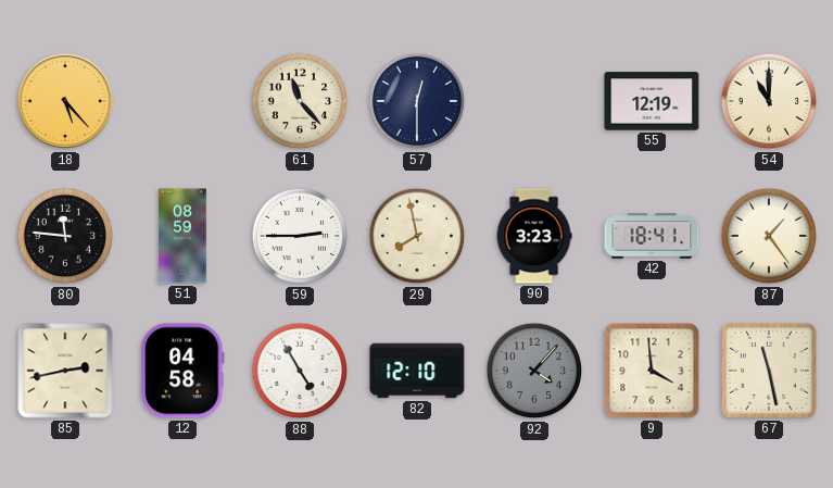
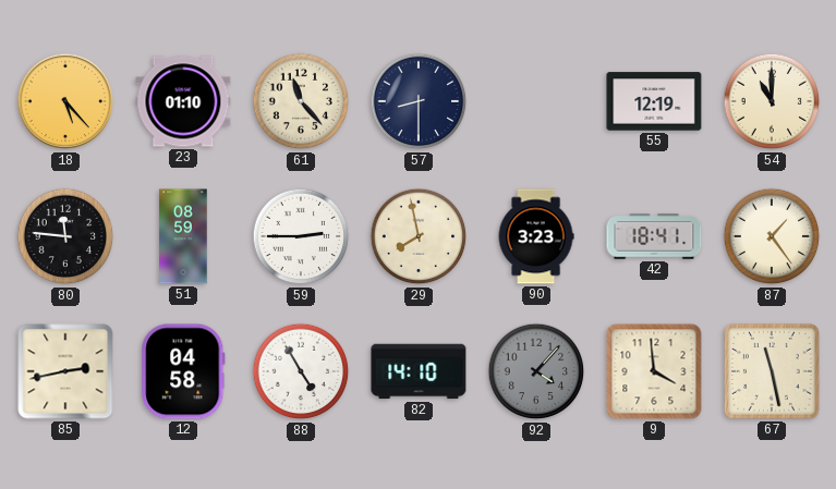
23: none -> 01:10 (183, 101)
57: 12:30 -> 8:30 (419, 101)
82: 12:10 -> 14:10 (419, 371)
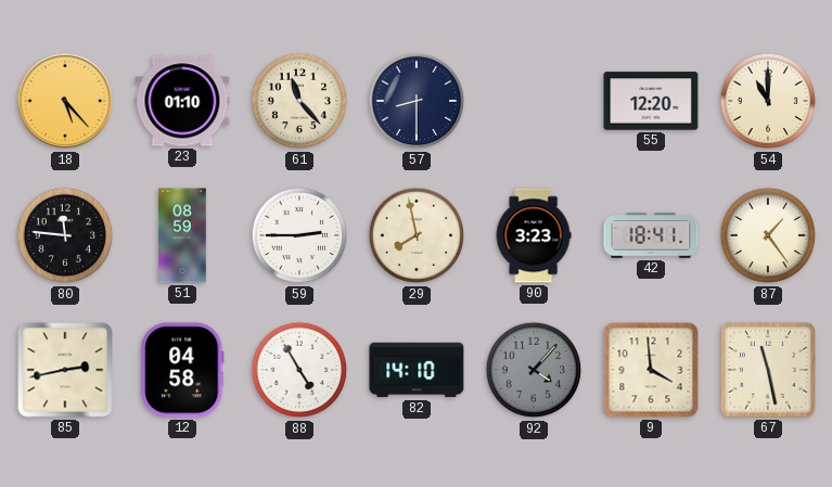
55: 12:19 -> 12:20 (651, 101)
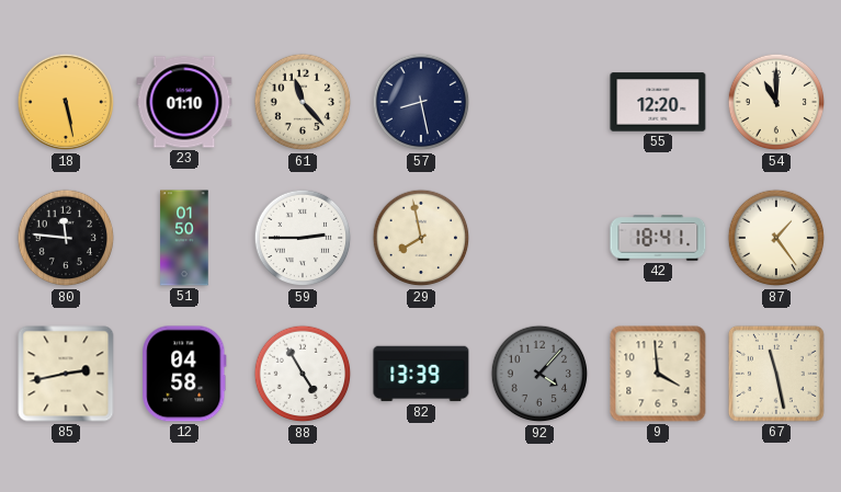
18: 5:23 -> 5:28 (66, 102)
57: 8:30 -> 8:28 (421, 102)
51: 08:59 -> 01:50 (184, 238)
90: 3:23 -> none (534, 235)
82: 14:10 -> 13:39 (421, 374)
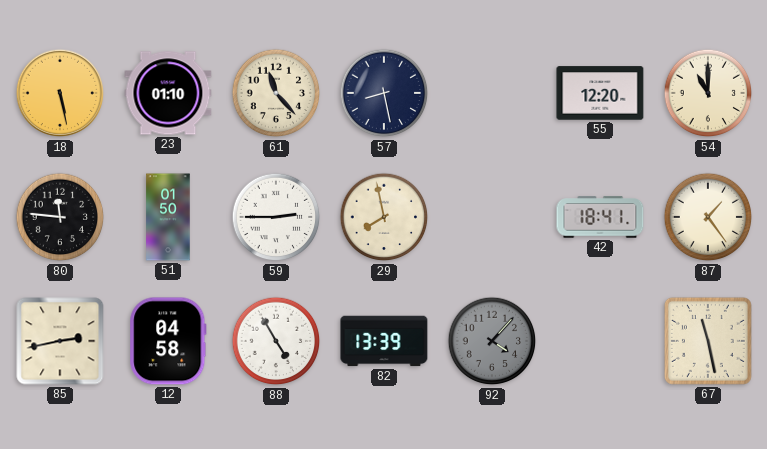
9: 3:59 -> none (658, 374)
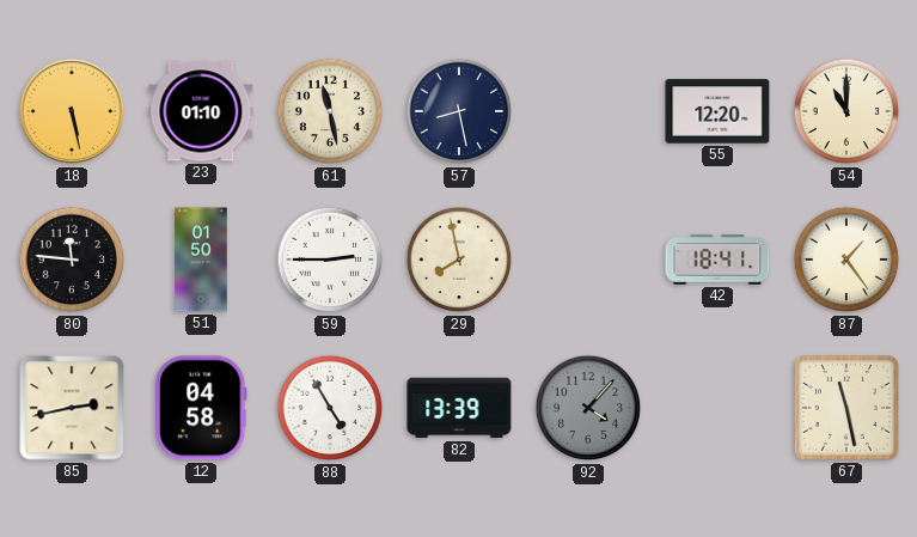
61: 11:23 -> 11:28 (330, 111)
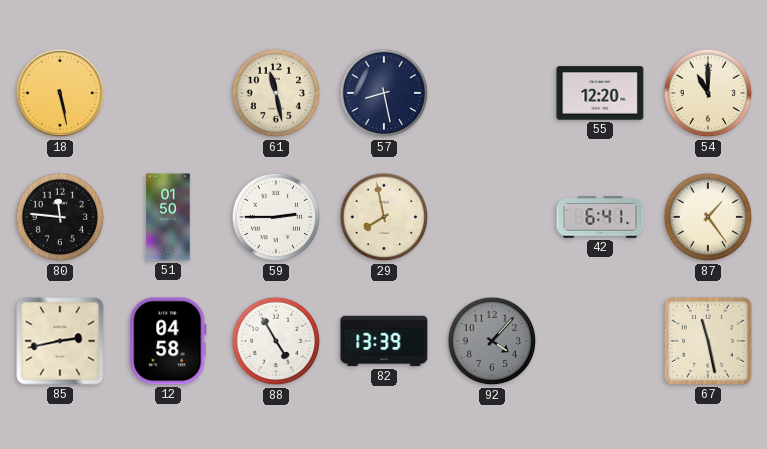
23: 01:10 -> none (201, 111)
42: 18:41 -> 6:41 (600, 217)
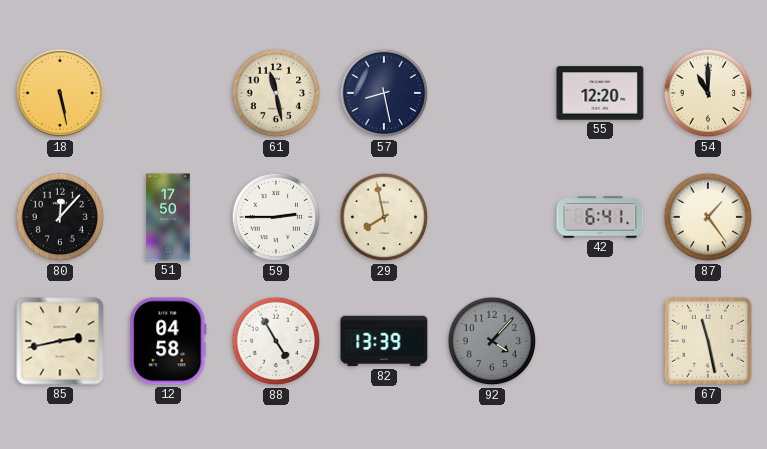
80: 11:46 -> 12:07 (60, 217)
51: 01:50 -> 17:50 (168, 217)
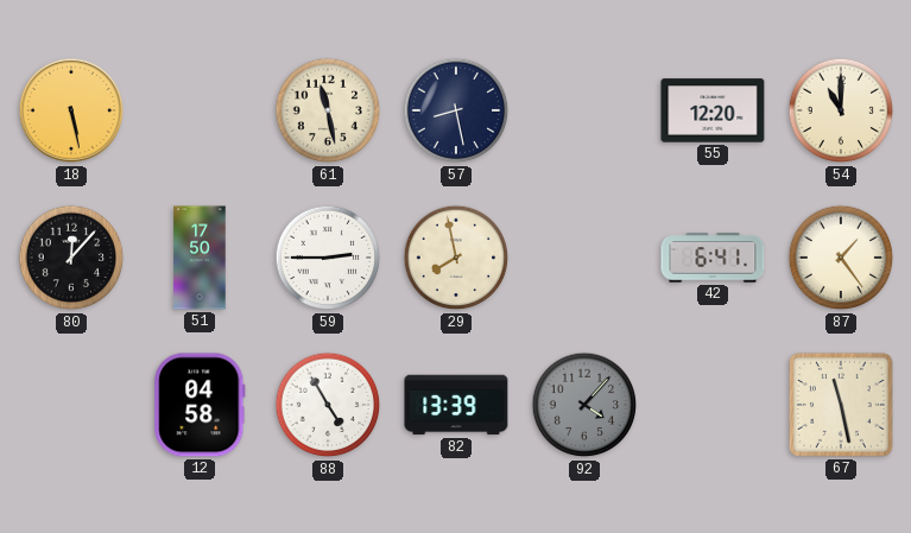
85: 2:43 -> none (60, 341)
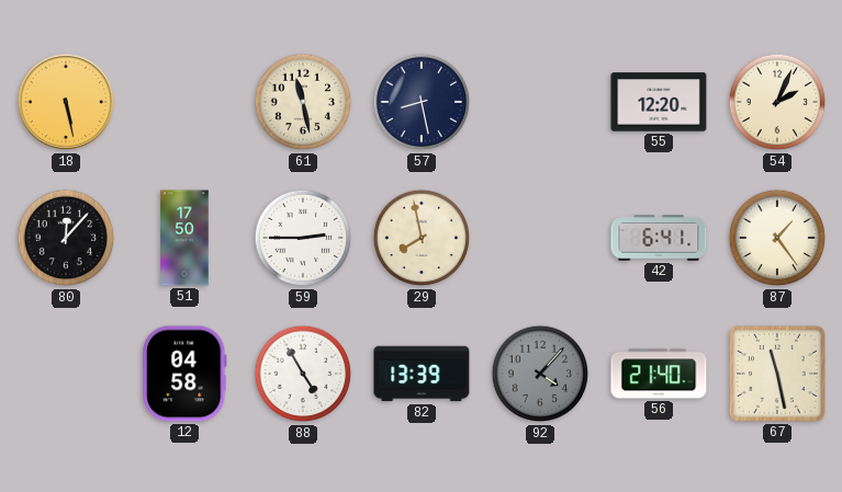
54: 11:00 -> 2:04 (777, 102)
56: none -> 21:40 (659, 374)
